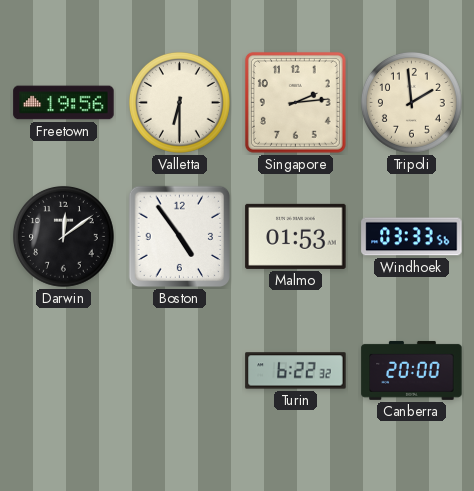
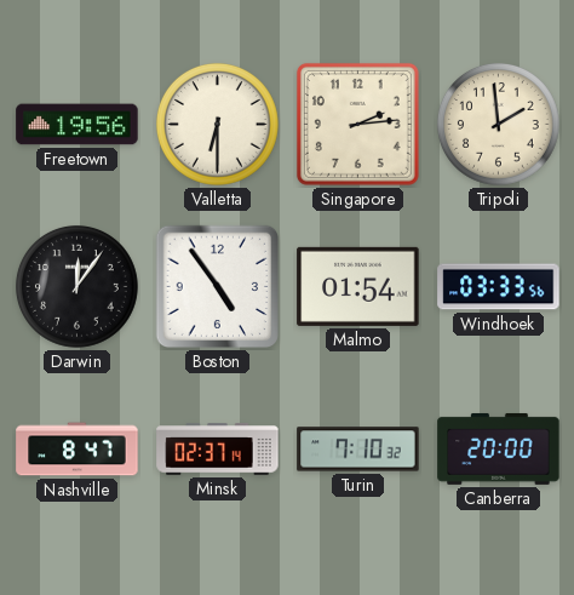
Darwin: 12:09 -> 12:06 (76, 286)
Malmo: 01:53 -> 01:54 (358, 286)
Nashville: none -> 8:47 (78, 450)
Minsk: none -> 02:37 (218, 450)
Turin: 6:22 -> 7:10 (358, 450)
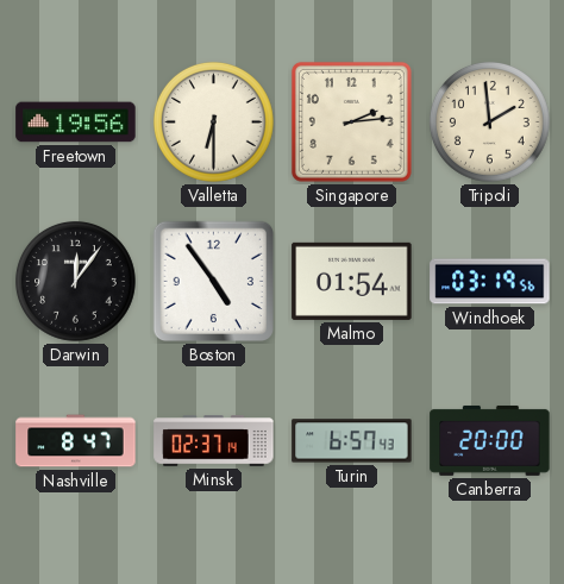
Windhoek: 03:33 -> 03:19 (490, 282)
Turin: 7:10 -> 6:57 (352, 441)
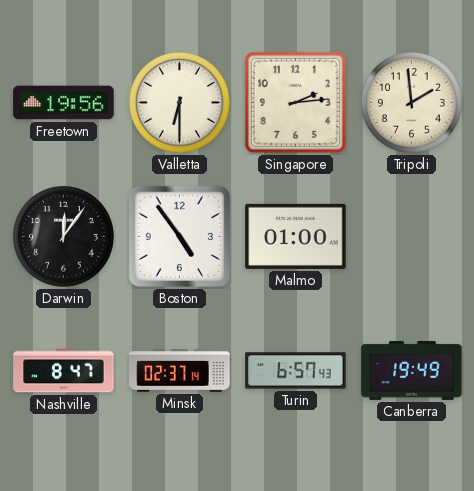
Malmo: 01:54 -> 01:00 (296, 236)
Windhoek: 03:19 -> none (490, 282)
Canberra: 20:00 -> 19:49 (412, 370)
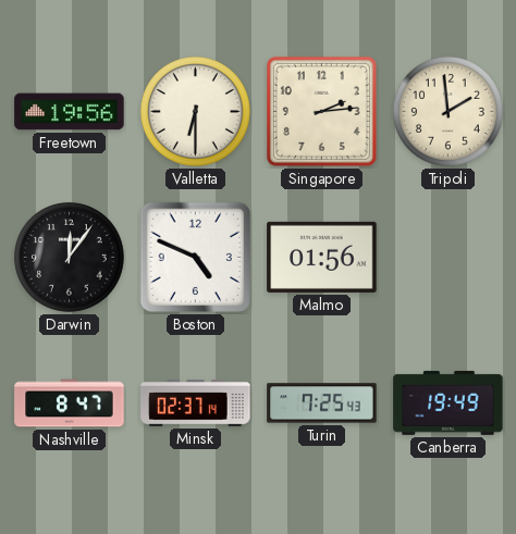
Boston: 4:54 -> 4:49 (196, 258)
Malmo: 01:00 -> 01:56 (322, 257)
Turin: 6:57 -> 7:25 (322, 403)
